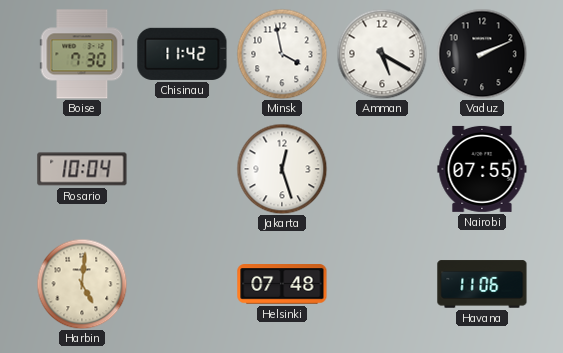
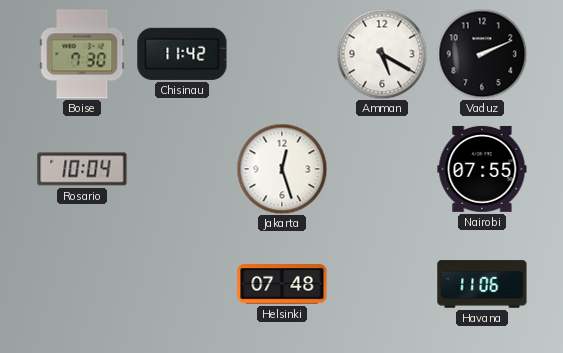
Minsk: 3:58 -> none (282, 54)
Harbin: 5:01 -> none (82, 284)
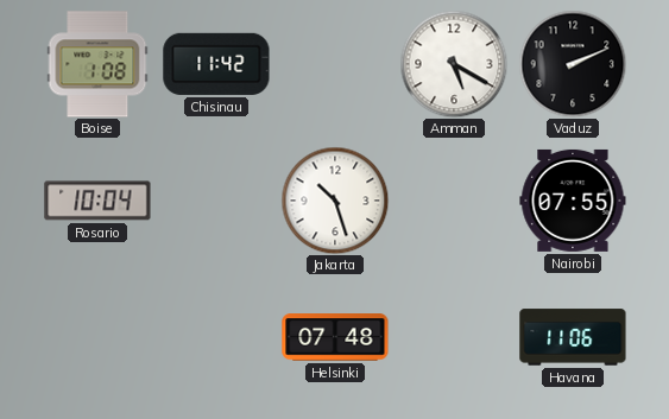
Boise: 7:30 -> 1:08 (97, 64)
Jakarta: 12:27 -> 10:27 (335, 201)
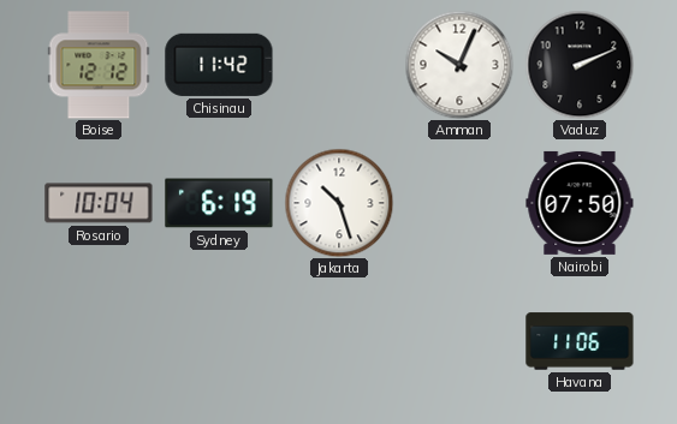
Boise: 1:08 -> 12:12 (99, 65)
Amman: 5:20 -> 10:04 (459, 65)
Sydney: none -> 6:19 (219, 203)
Nairobi: 07:55 -> 07:50 (580, 203)
Helsinki: 07:48 -> none (335, 337)
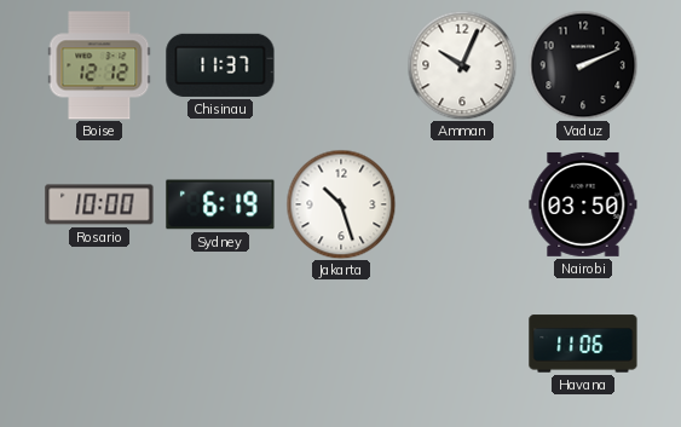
Chisinau: 11:42 -> 11:37 (220, 65)
Rosario: 10:04 -> 10:00 (99, 204)
Nairobi: 07:50 -> 03:50 (583, 204)
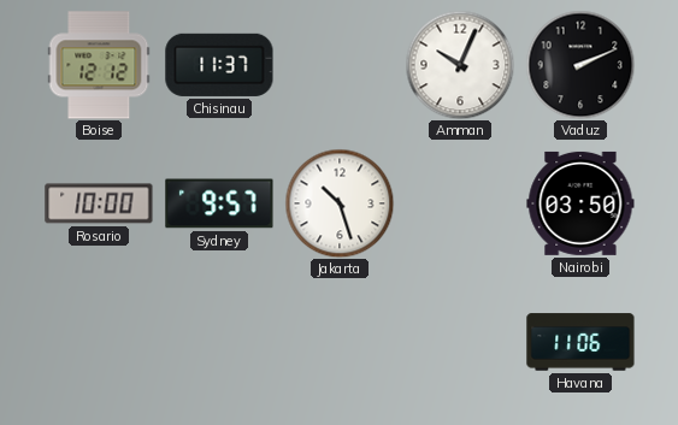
Sydney: 6:19 -> 9:57 (219, 203)
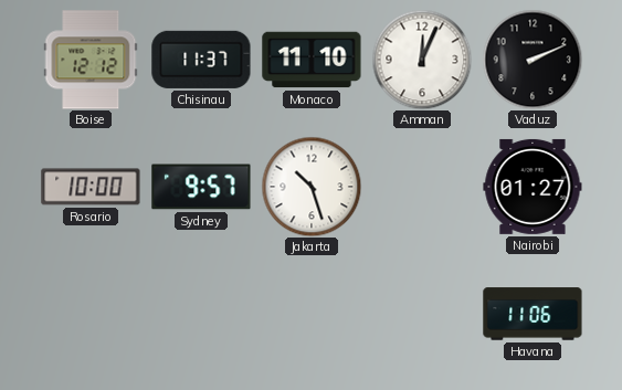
Monaco: none -> 11:10 (312, 60)
Amman: 10:04 -> 12:04 (422, 60)
Nairobi: 03:50 -> 01:27 (533, 187)
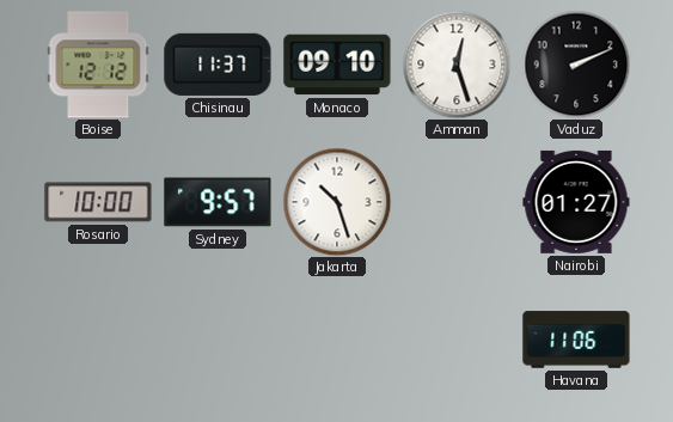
Monaco: 11:10 -> 09:10 (337, 65)
Amman: 12:04 -> 12:27 (457, 65)
